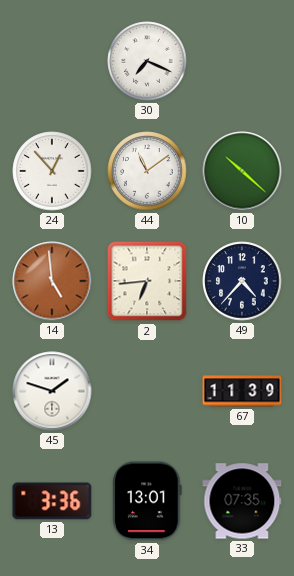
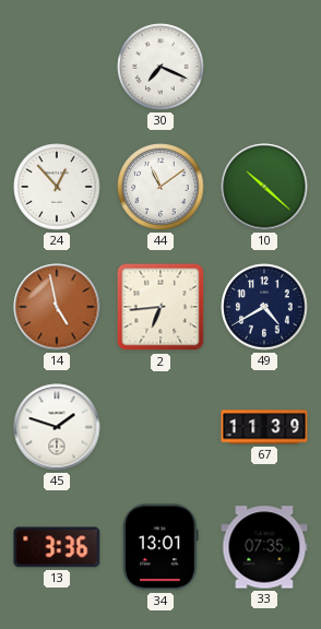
14: 4:59 -> 4:58 (57, 307)
49: 4:37 -> 4:40 (264, 307)
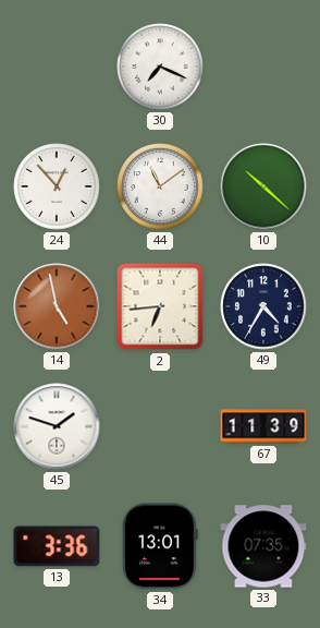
49: 4:40 -> 4:35 (263, 306)
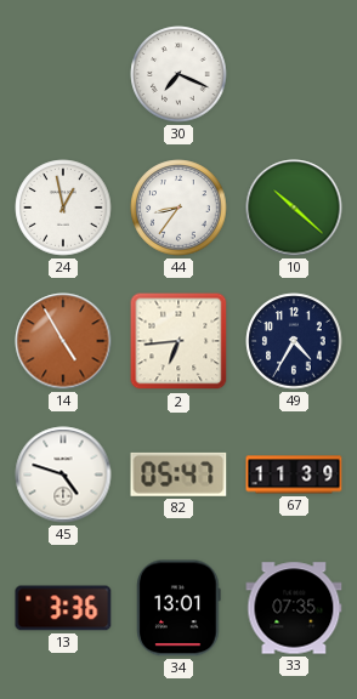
24: 12:53 -> 12:58 (63, 208)
44: 11:09 -> 8:36 (178, 208)
14: 4:58 -> 4:55 (63, 341)
45: 1:48 -> 4:48 (63, 474)
82: none -> 05:47 (178, 474)
